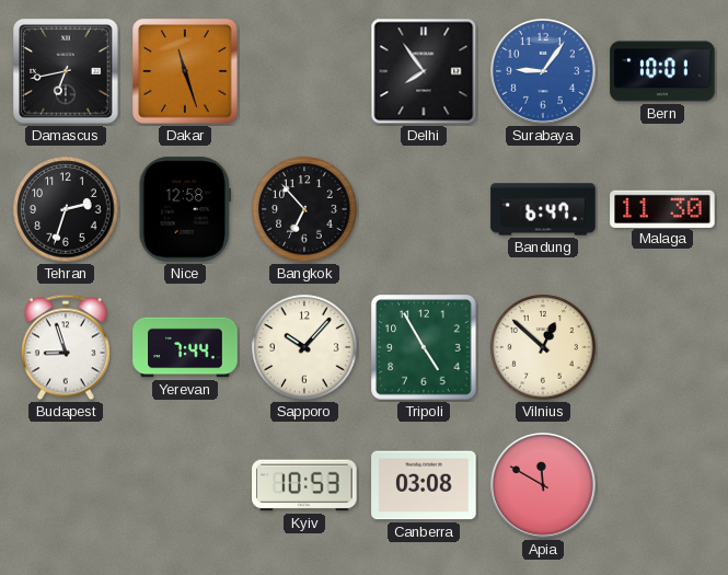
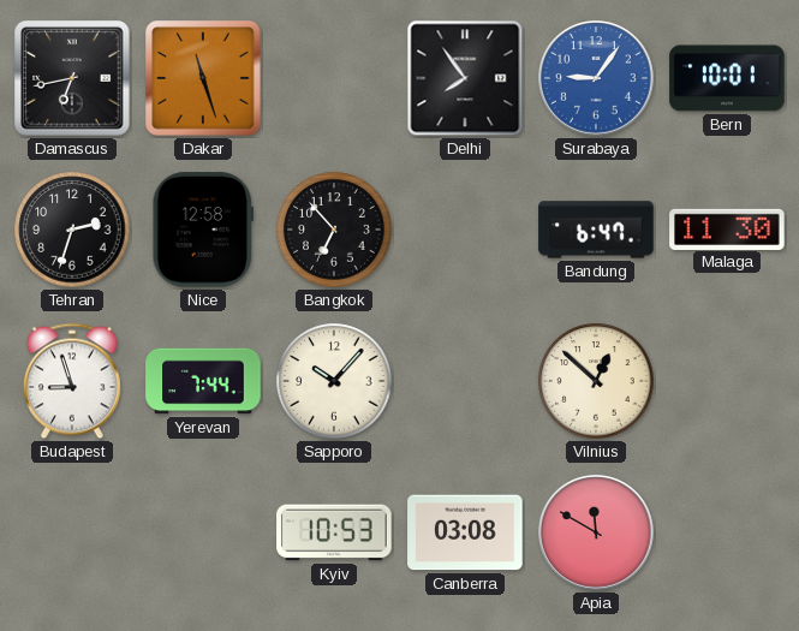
Tripoli: 4:55 -> none (424, 347)
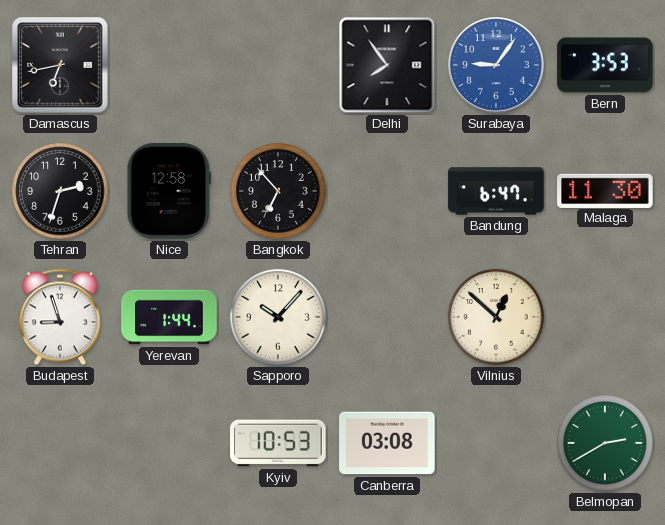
Dakar: 11:27 -> none (203, 78)
Bern: 10:01 -> 3:53 (605, 65)
Yerevan: 7:44 -> 1:44 (169, 317)
Apia: 11:50 -> none (596, 532)
Belmopan: none -> 2:40 (605, 443)
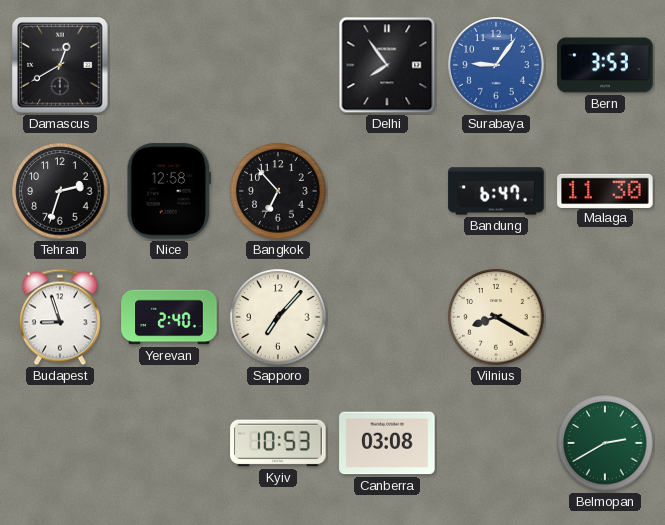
Damascus: 6:43 -> 12:40 (60, 65)
Yerevan: 1:44 -> 2:40 (169, 317)
Sapporo: 10:07 -> 7:07 (278, 317)
Vilnius: 12:52 -> 8:20 (496, 317)
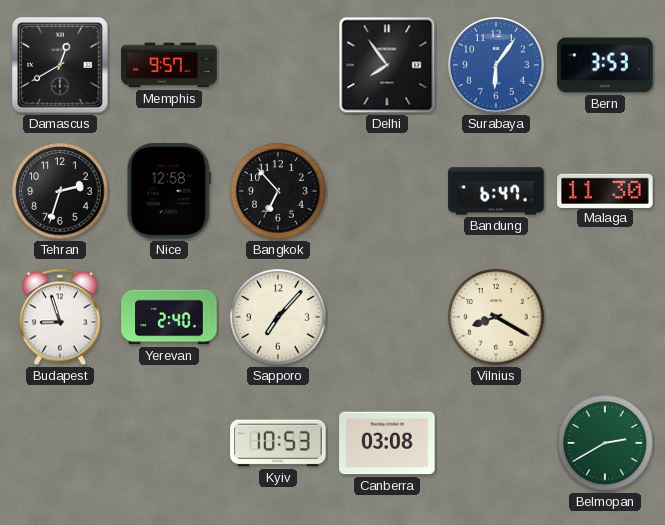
Memphis: none -> 9:57 (169, 65)
Surabaya: 9:06 -> 6:06 (496, 65)
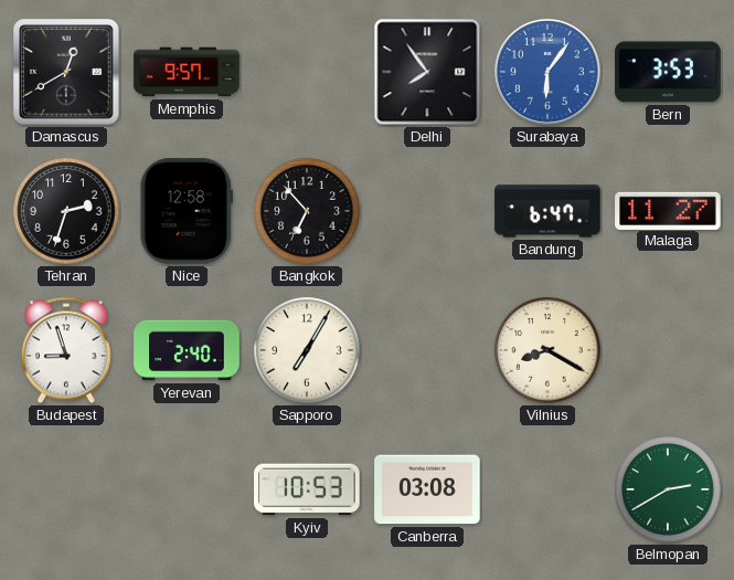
Malaga: 11:30 -> 11:27 (668, 210)
Sapporo: 7:07 -> 7:05 (307, 350)
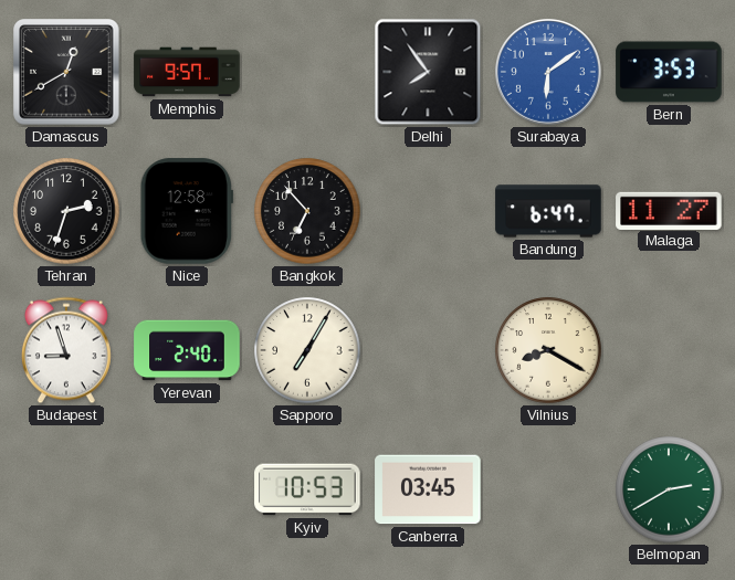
Surabaya: 6:06 -> 6:09 (548, 72)
Canberra: 03:08 -> 03:45 (428, 489)
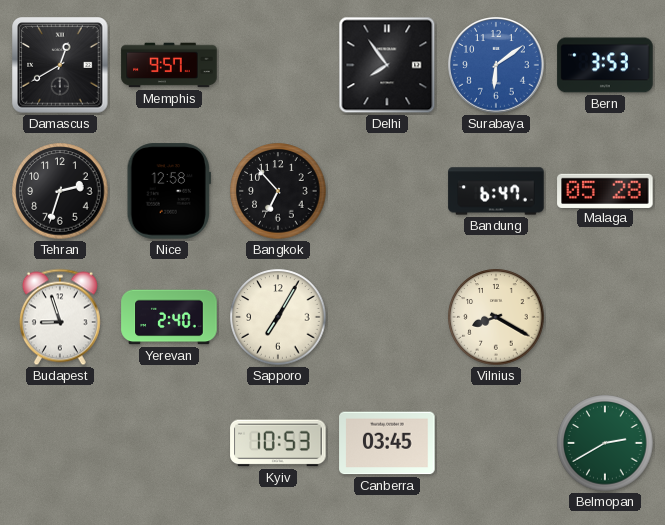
Malaga: 11:27 -> 05:28 (605, 190)
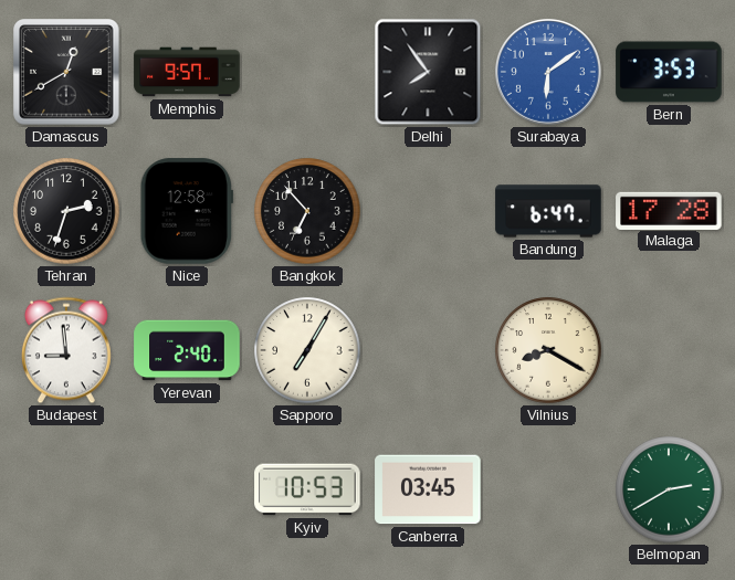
Malaga: 05:28 -> 17:28 (669, 210)
Budapest: 8:57 -> 8:59 (66, 350)
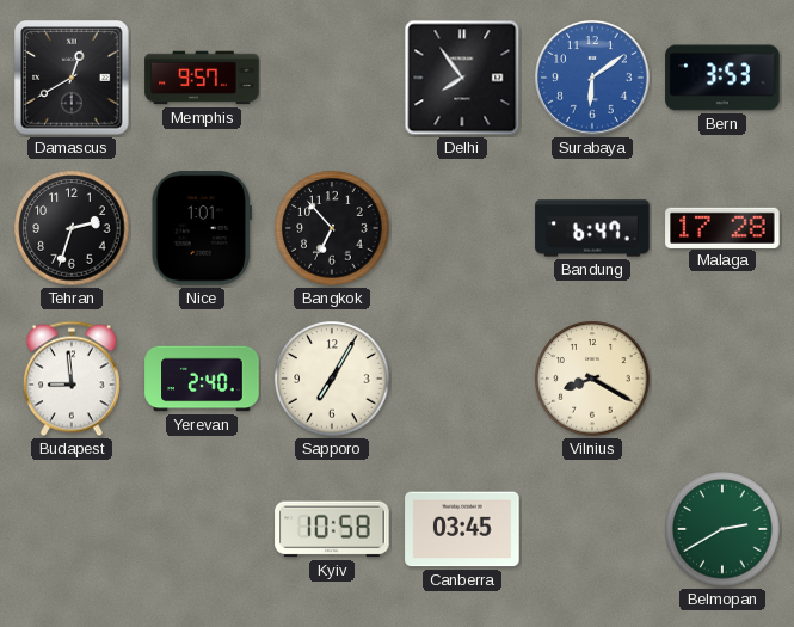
Nice: 12:58 -> 1:01 (202, 228)
Kyiv: 10:53 -> 10:58 (332, 529)
